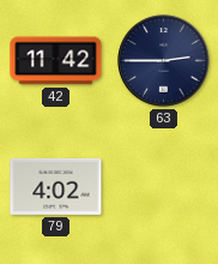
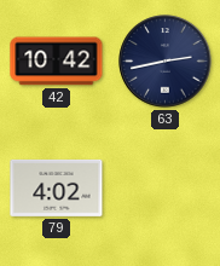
42: 11:42 -> 10:42 (57, 62)
63: 2:45 -> 2:43 (166, 62)
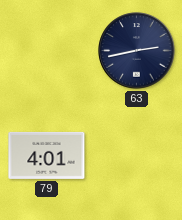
42: 10:42 -> none (57, 62)
79: 4:02 -> 4:01 (47, 155)
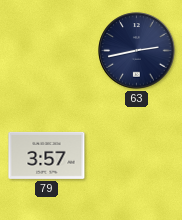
79: 4:01 -> 3:57 (47, 155)
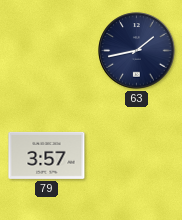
63: 2:43 -> 1:43 (137, 51)
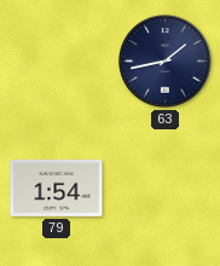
79: 3:57 -> 1:54 (57, 187)
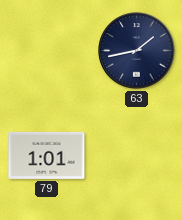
79: 1:54 -> 1:01 (47, 155)
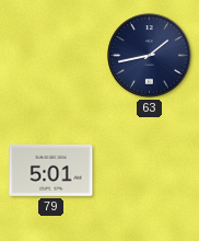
79: 1:01 -> 5:01 (51, 170)
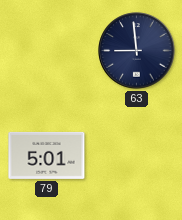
63: 1:43 -> 8:59 (137, 51)
